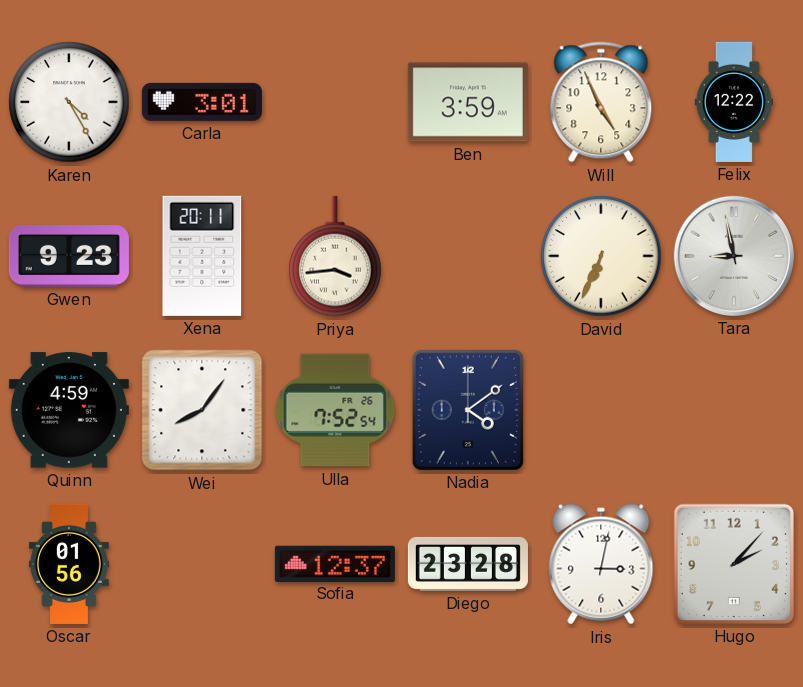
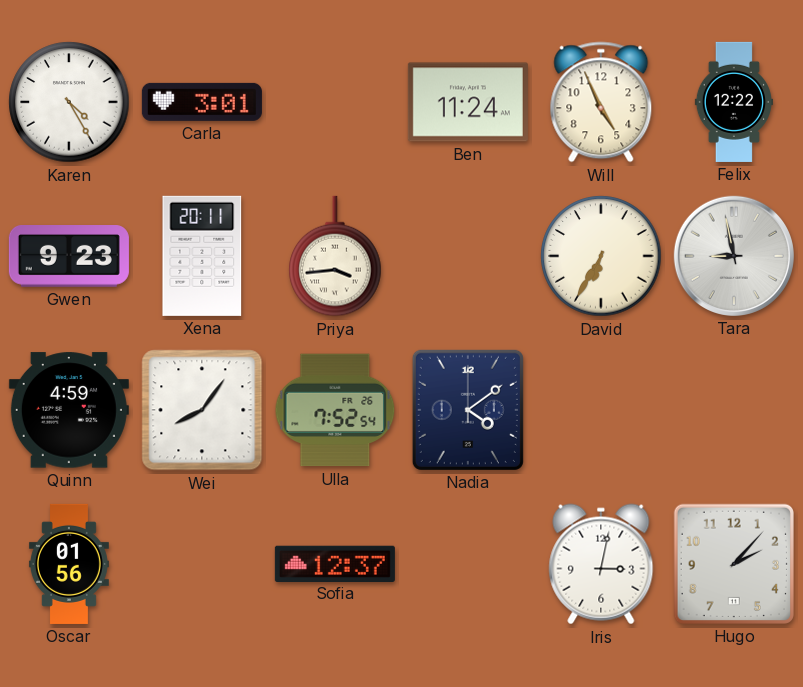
Ben: 3:59 -> 11:24 (468, 102)
David: 6:34 -> 6:35 (601, 256)
Diego: 23:28 -> none (468, 564)
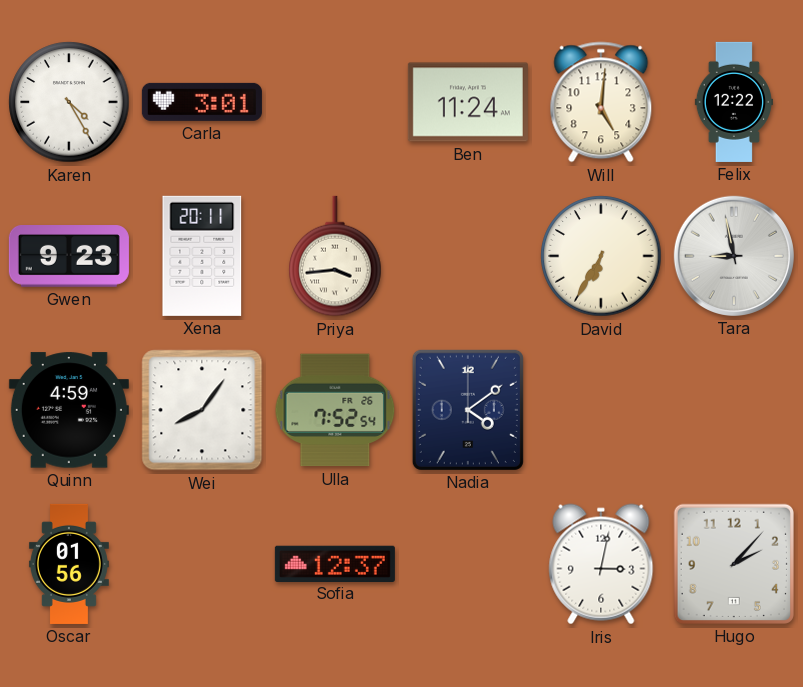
Will: 4:56 -> 5:01 (601, 102)
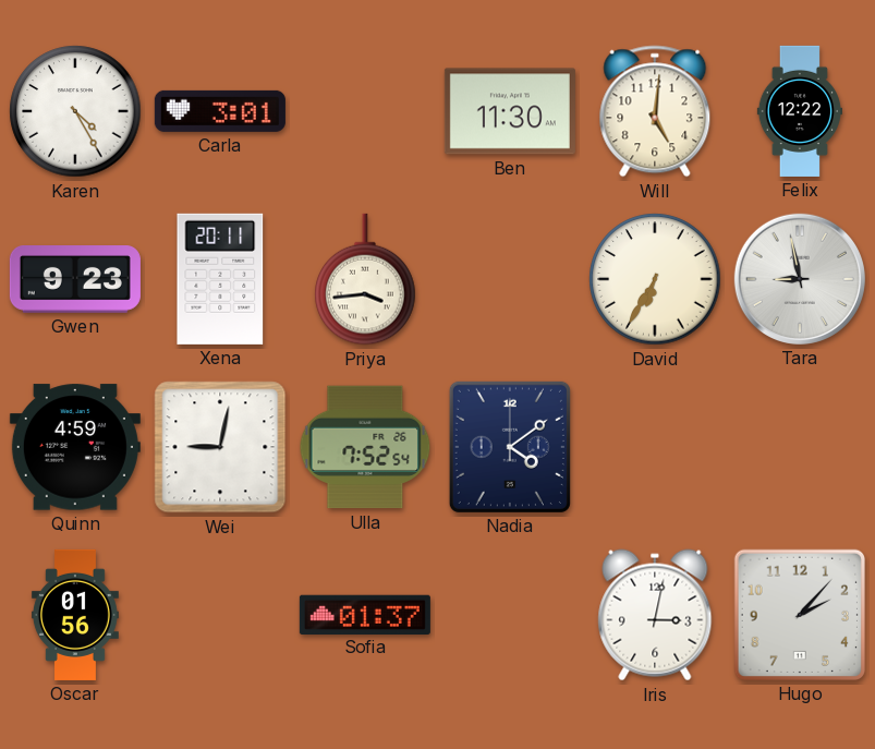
Ben: 11:24 -> 11:30 (510, 111)
Wei: 8:06 -> 9:02 (220, 447)
Sofia: 12:37 -> 01:37 (365, 614)
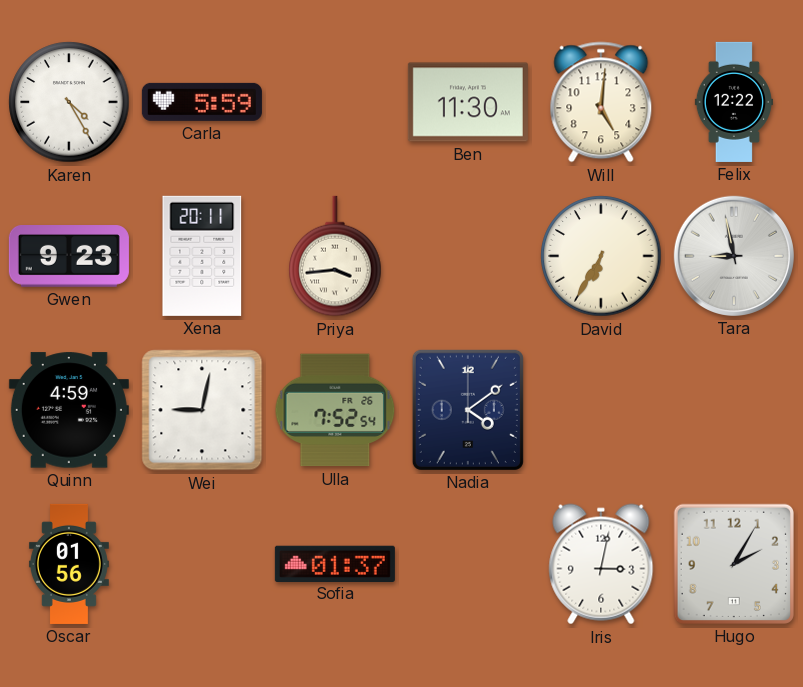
Carla: 3:01 -> 5:59 (202, 102)
Hugo: 2:07 -> 2:05 (734, 564)
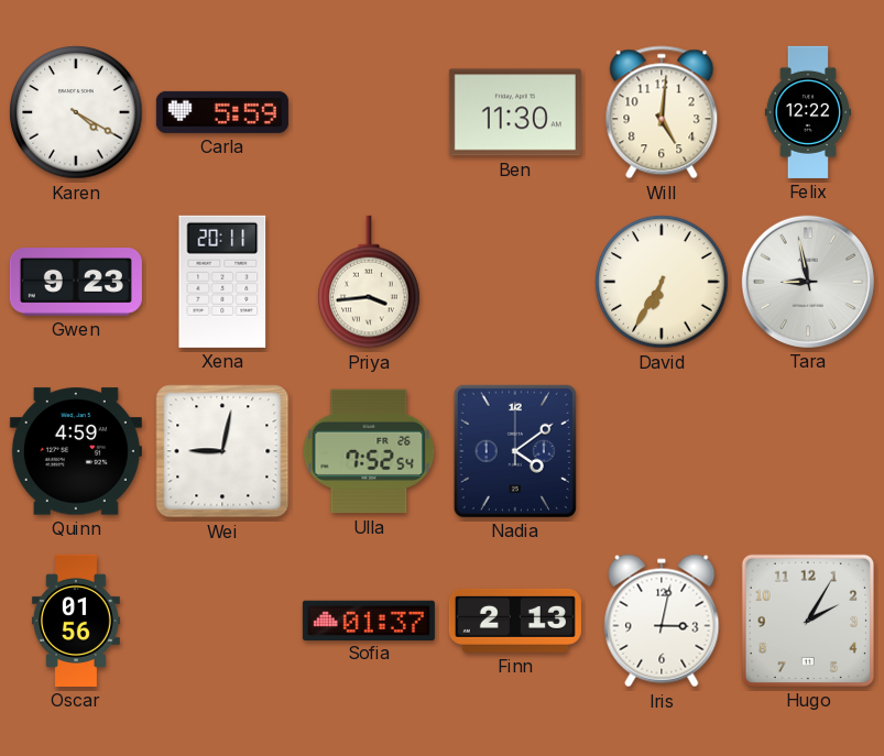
Karen: 4:25 -> 4:20 (76, 112)
Finn: none -> 2:13 (515, 621)
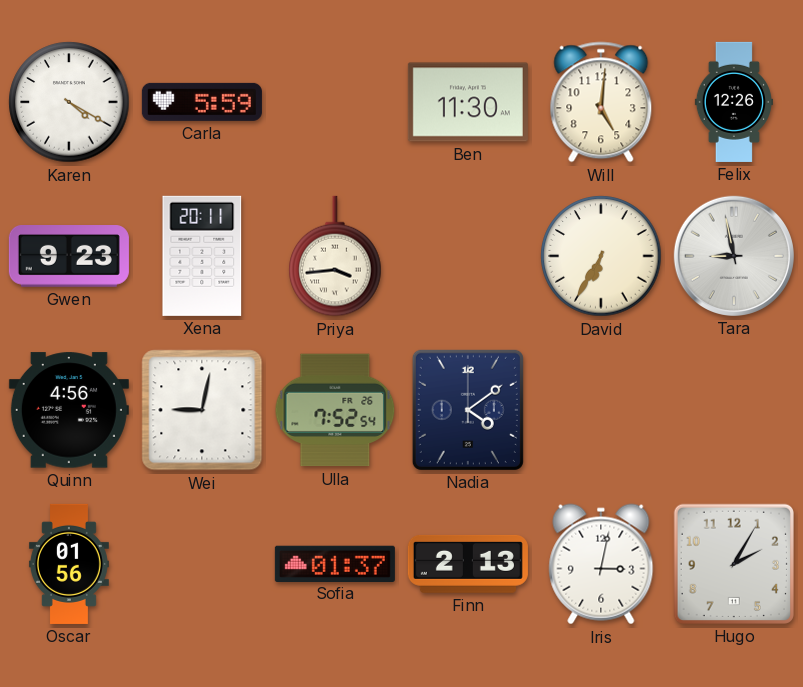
Felix: 12:22 -> 12:26 (734, 102)
Quinn: 4:59 -> 4:56 (69, 410)
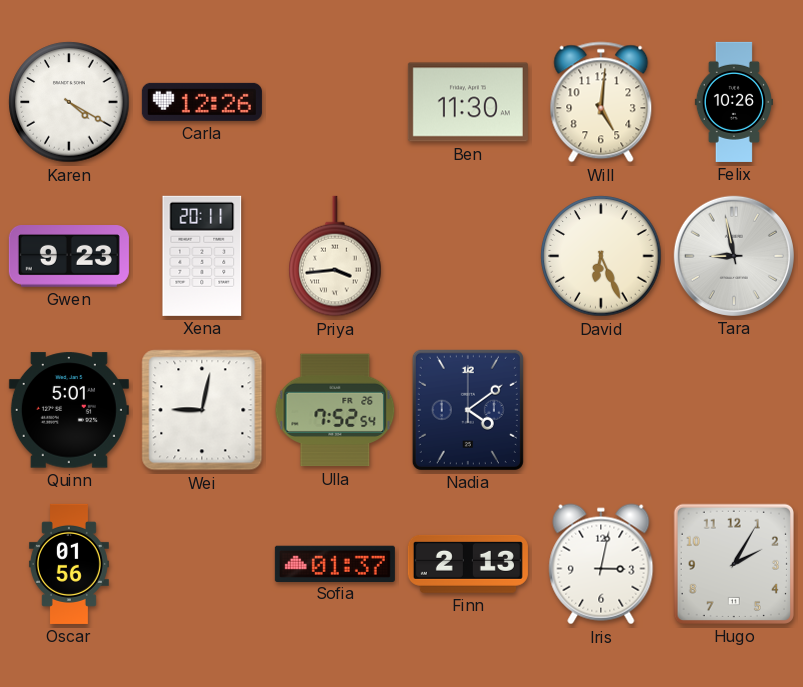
Carla: 5:59 -> 12:26 (202, 102)
Felix: 12:26 -> 10:26 (734, 102)
David: 6:35 -> 6:26 (601, 256)
Quinn: 4:56 -> 5:01 (69, 410)
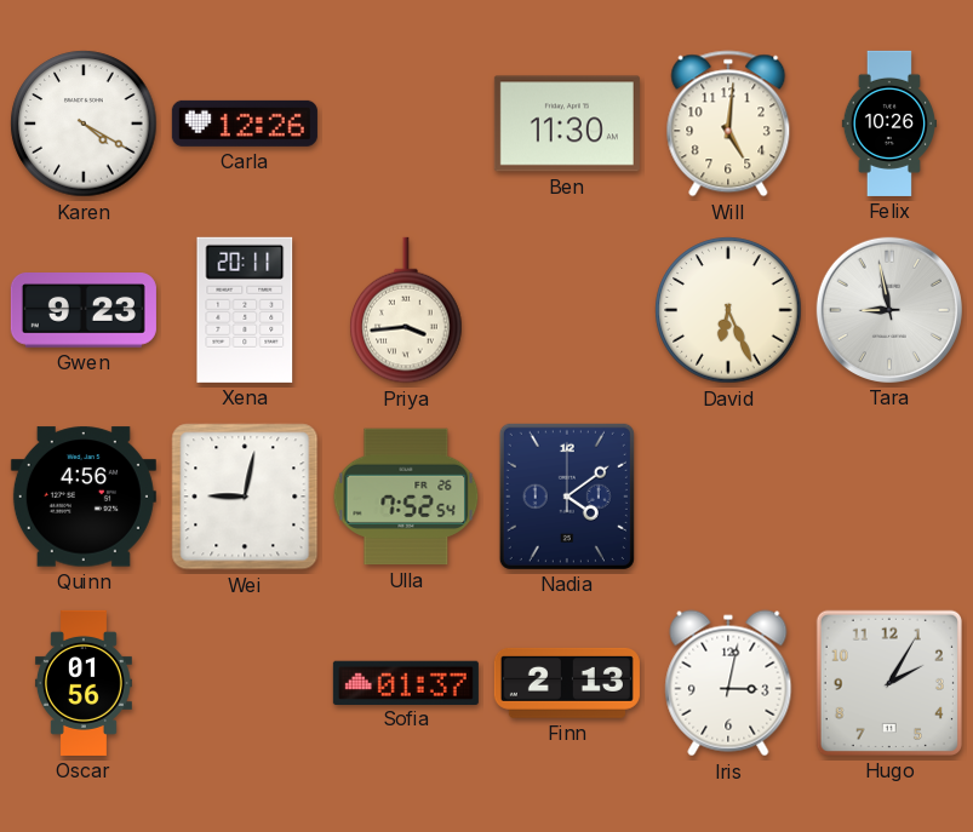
Quinn: 5:01 -> 4:56 (84, 497)
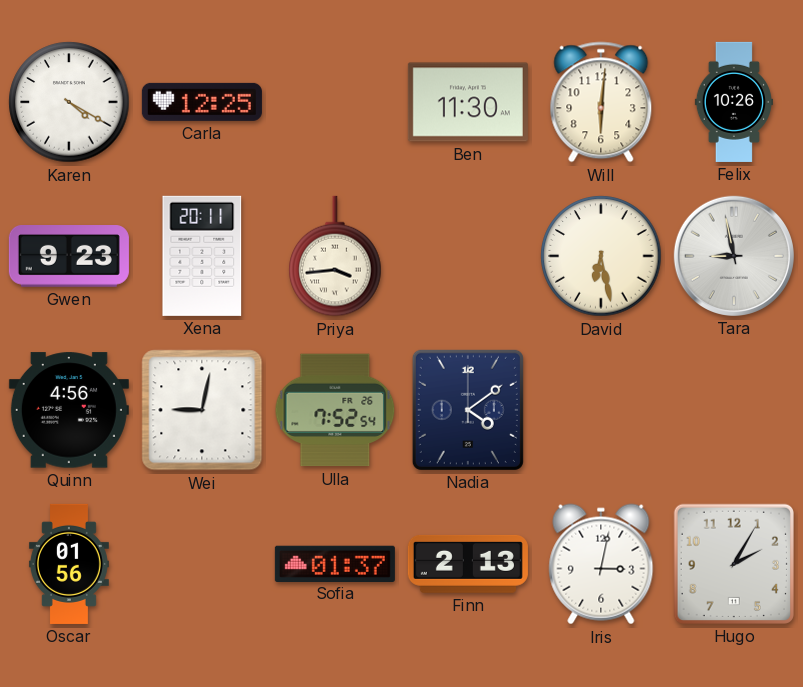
Carla: 12:26 -> 12:25 (202, 102)
Will: 5:01 -> 6:01 (601, 102)
David: 6:26 -> 6:28 (601, 256)
